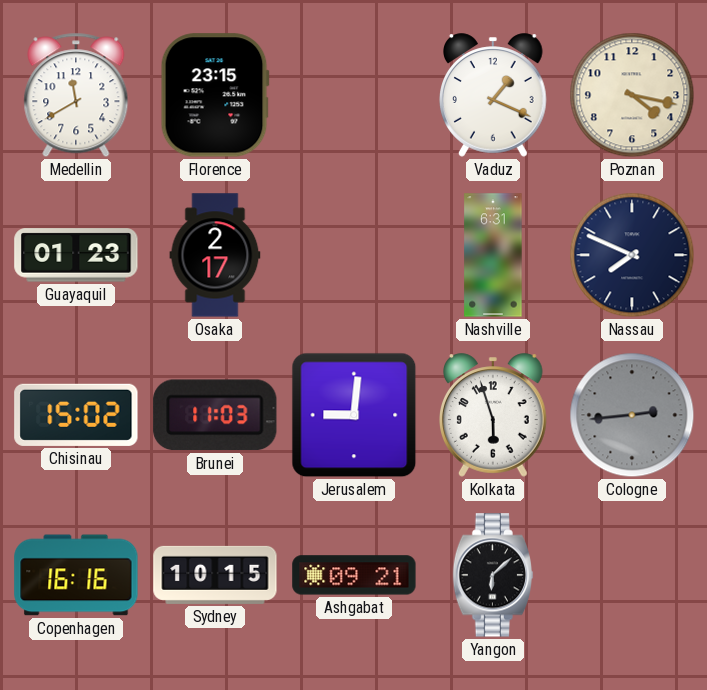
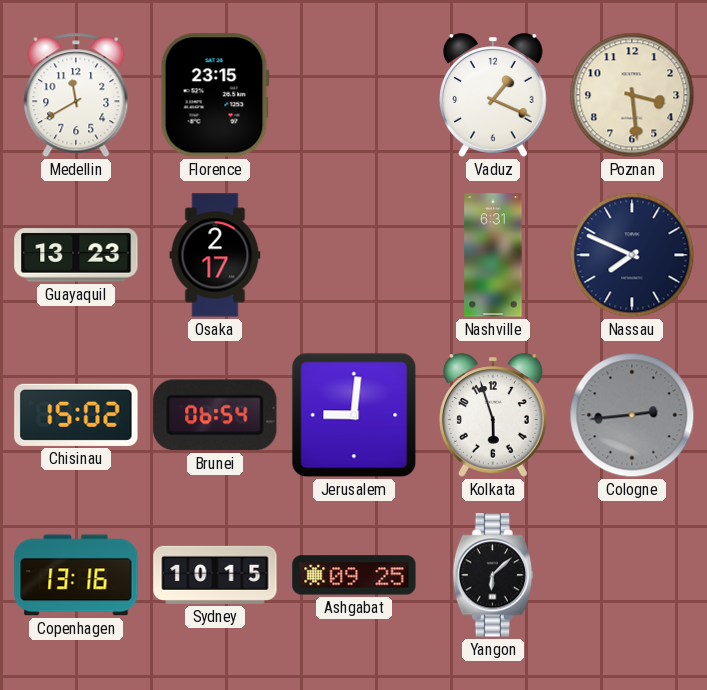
Poznan: 4:17 -> 3:29 (632, 95)
Guayaquil: 01:23 -> 13:23 (76, 255)
Brunei: 11:03 -> 06:54 (215, 415)
Copenhagen: 16:16 -> 13:16 (76, 575)
Ashgabat: 09:21 -> 09:25 (354, 575)
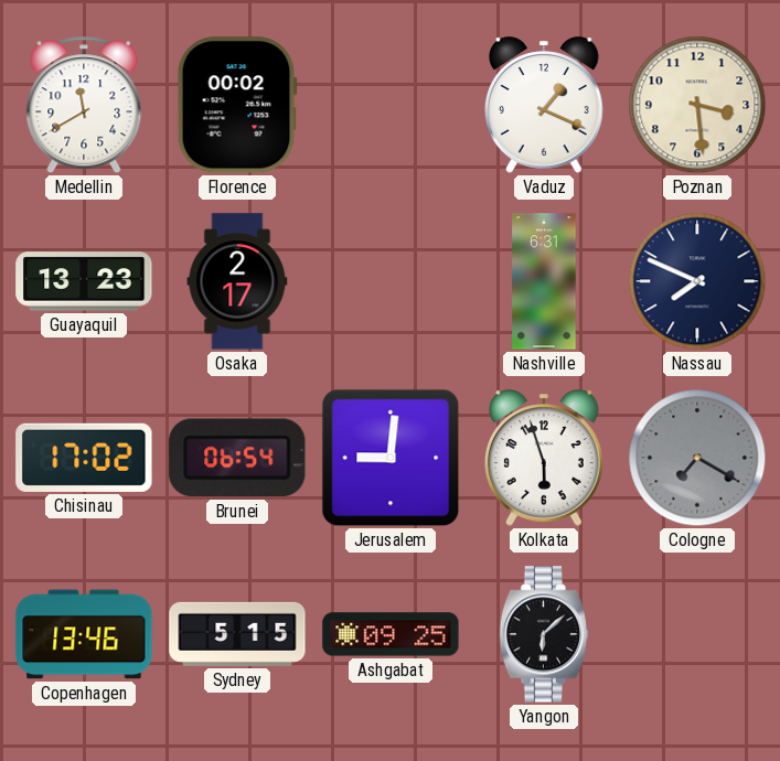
Florence: 23:15 -> 00:02 (237, 105)
Chisinau: 15:02 -> 17:02 (84, 458)
Cologne: 2:44 -> 7:20 (697, 458)
Copenhagen: 13:16 -> 13:46 (84, 634)
Sydney: 10:15 -> 5:15 (237, 634)
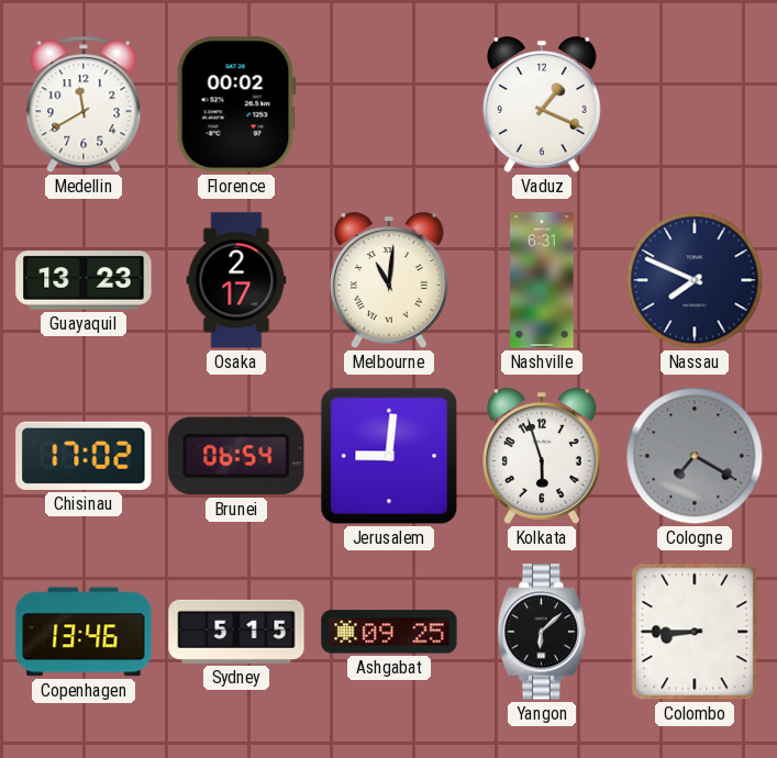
Poznan: 3:29 -> none (697, 105)
Melbourne: none -> 11:01 (390, 280)
Colombo: none -> 8:45 (695, 632)
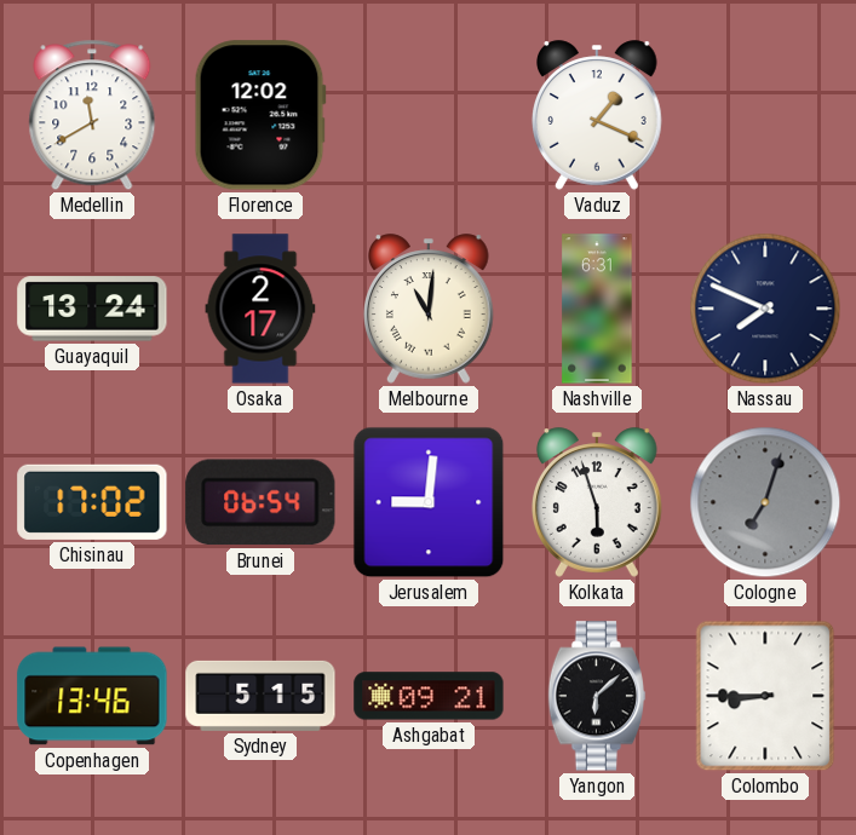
Florence: 00:02 -> 12:02 (260, 115)
Guayaquil: 13:23 -> 13:24 (92, 309)
Cologne: 7:20 -> 7:03 (765, 502)
Ashgabat: 09:25 -> 09:21 (429, 696)
